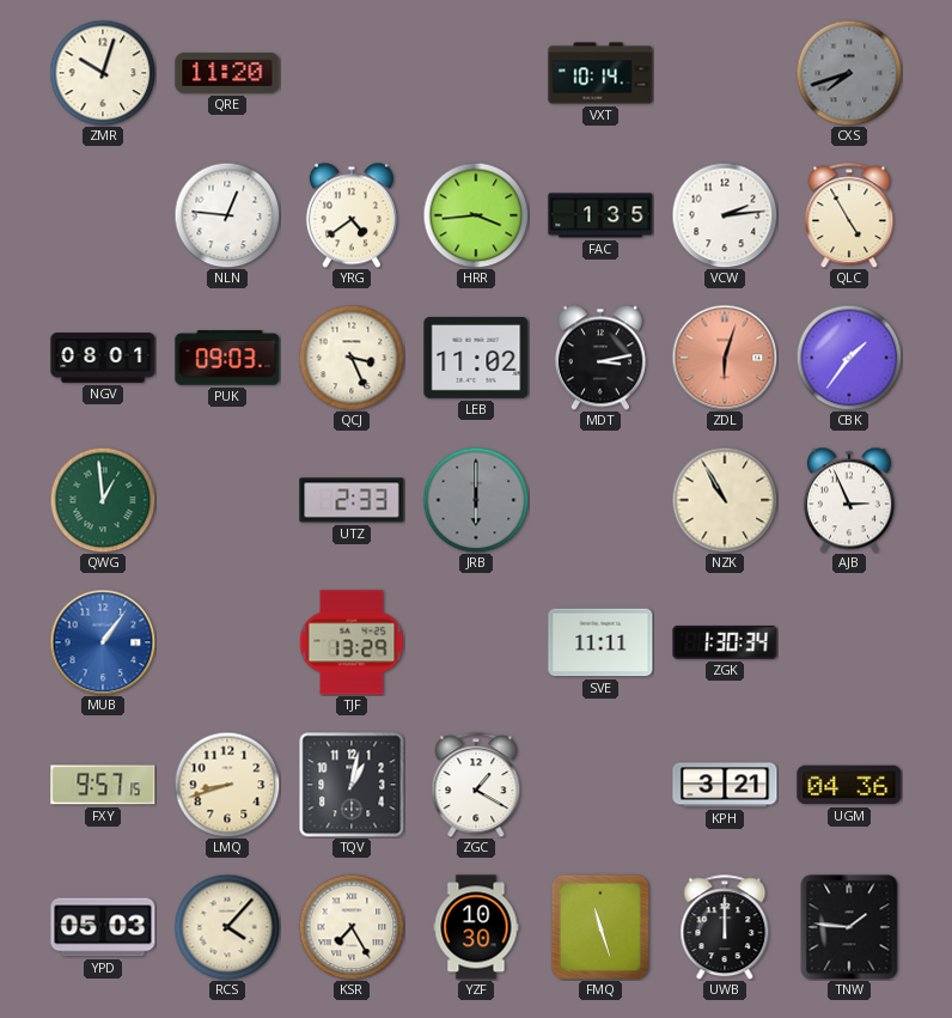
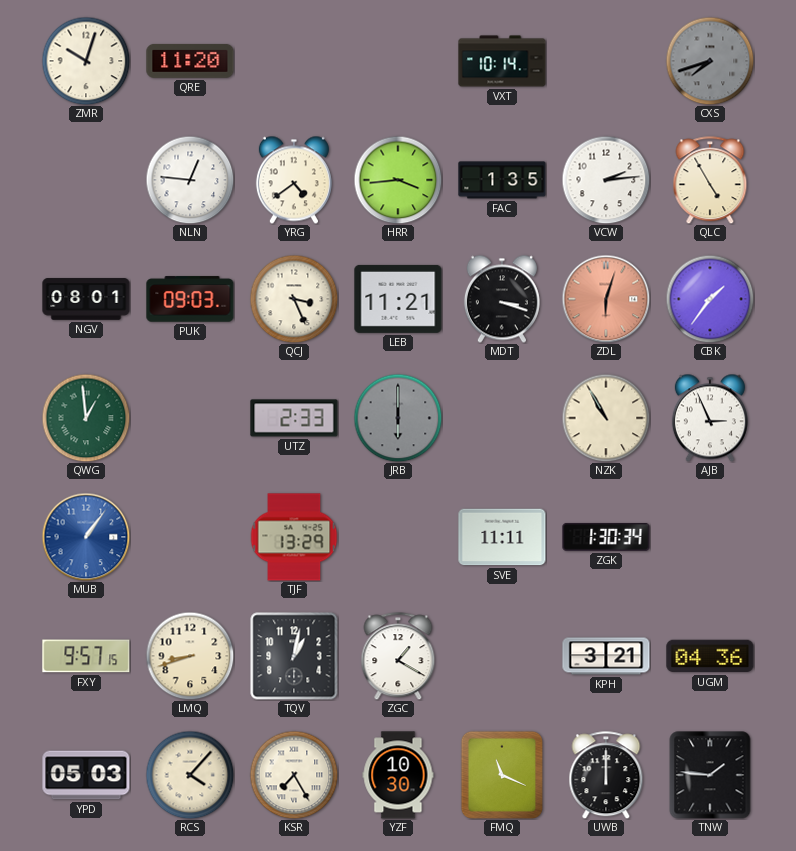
LEB: 11:02 -> 11:21 (398, 299)
MDT: 3:13 -> 3:18 (502, 299)
FMQ: 11:27 -> 11:19 (502, 775)
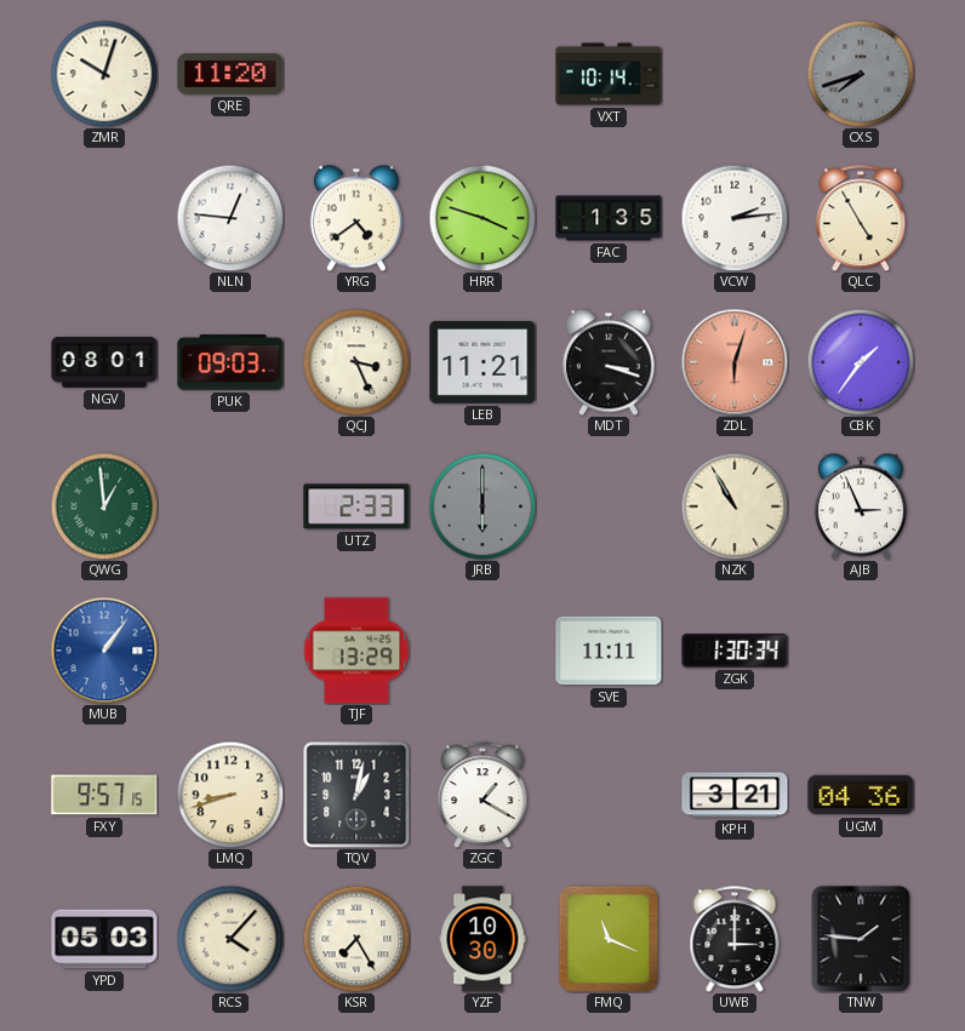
HRR: 3:44 -> 3:48 (482, 218)
UWB: 12:00 -> 3:00 (735, 939)
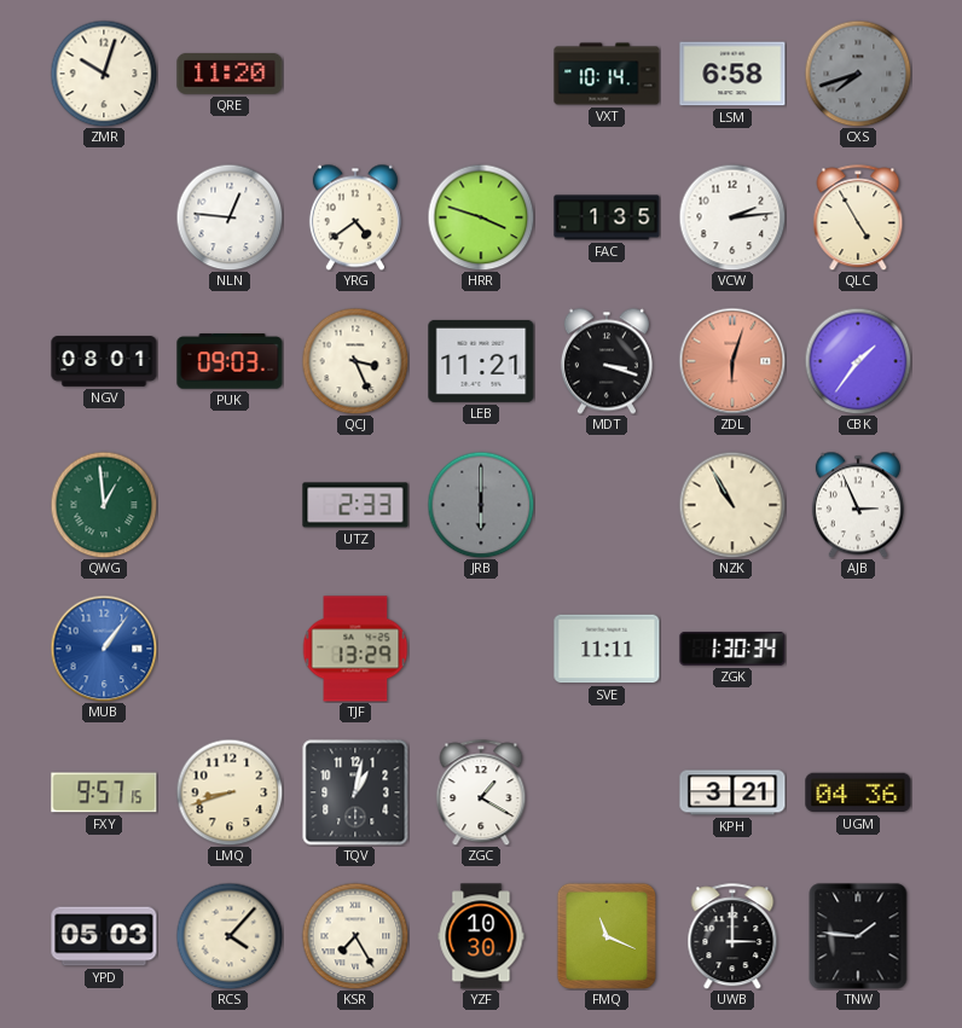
LSM: none -> 6:58 (732, 74)
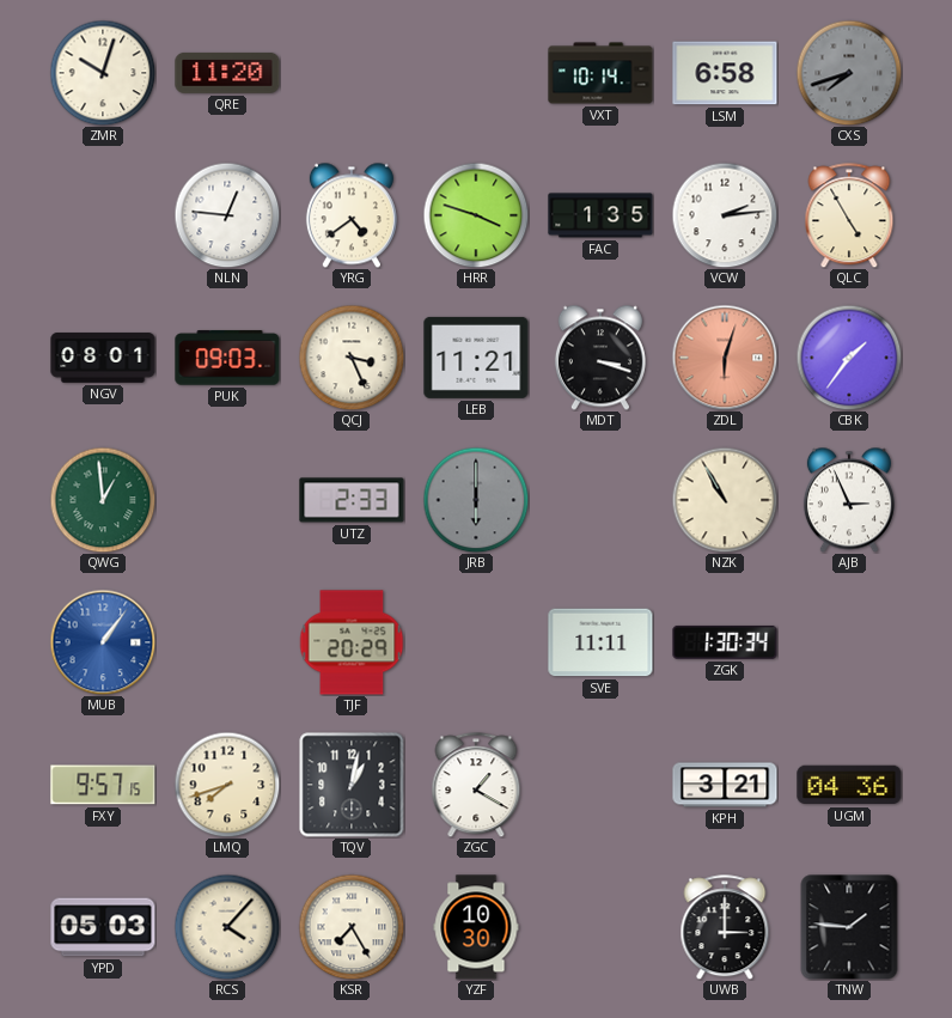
TJF: 13:29 -> 20:29 (352, 642)
LMQ: 8:42 -> 7:42 (227, 785)
FMQ: 11:19 -> none (607, 936)
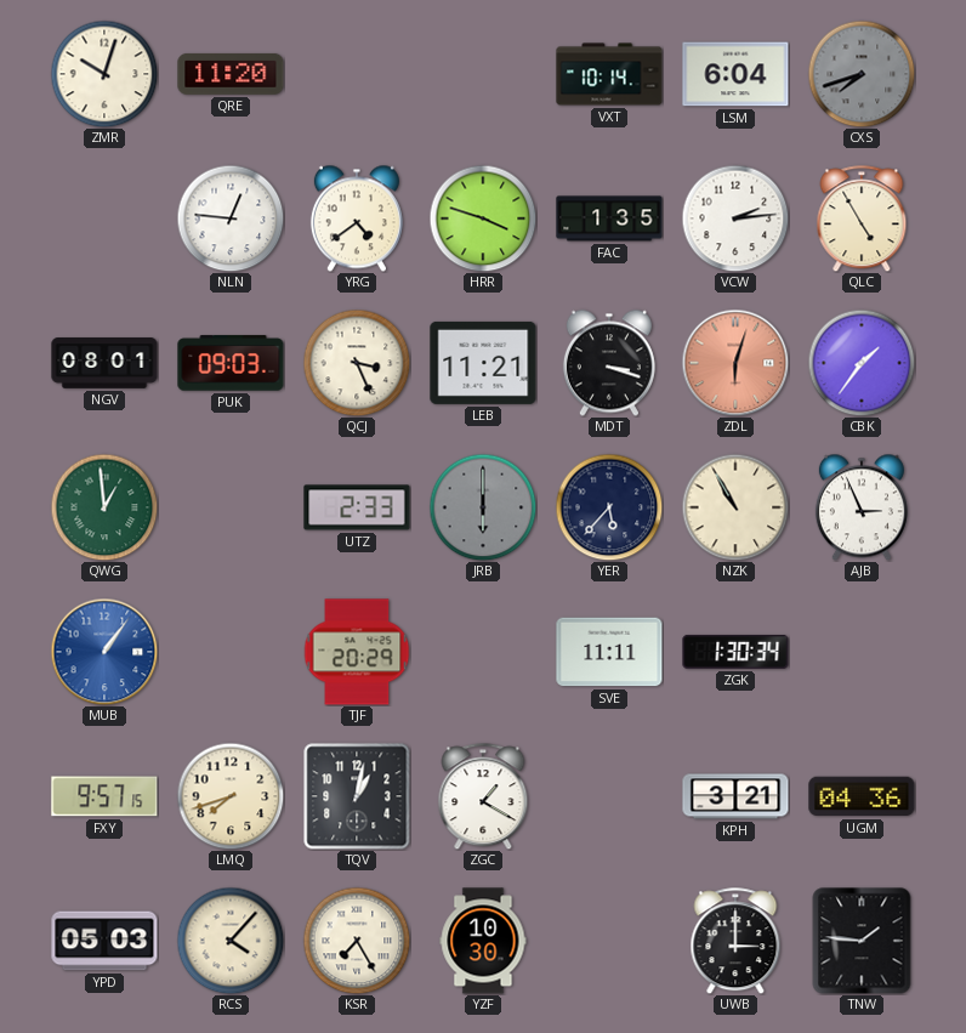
LSM: 6:58 -> 6:04 (735, 74)
YER: none -> 5:37 (609, 507)
